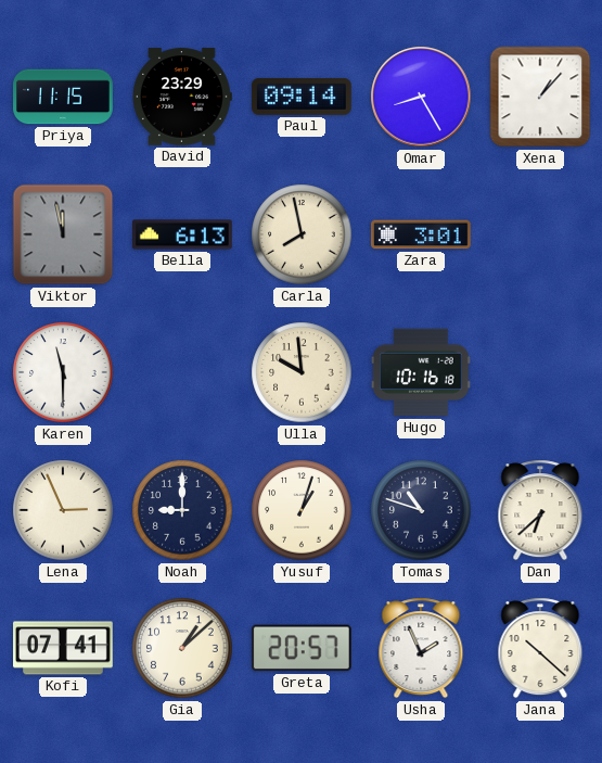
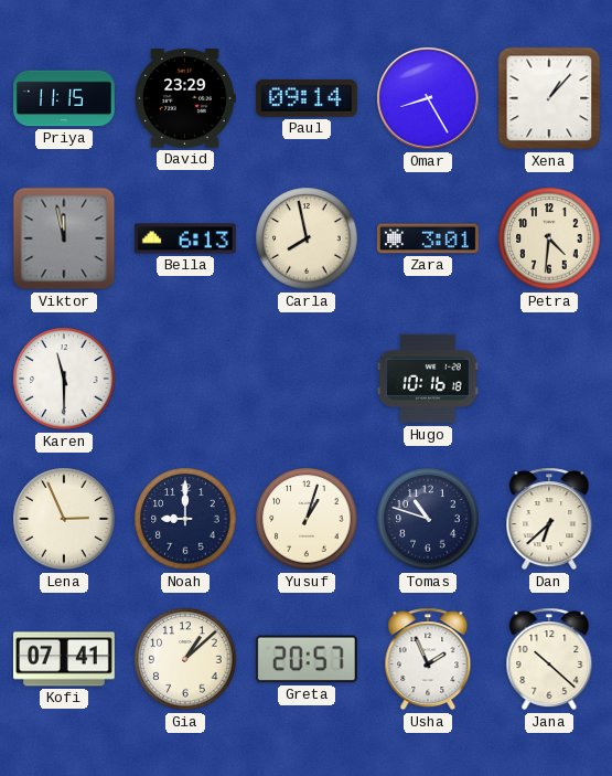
Petra: none -> 4:31 (549, 238)
Ulla: 9:59 -> none (302, 372)
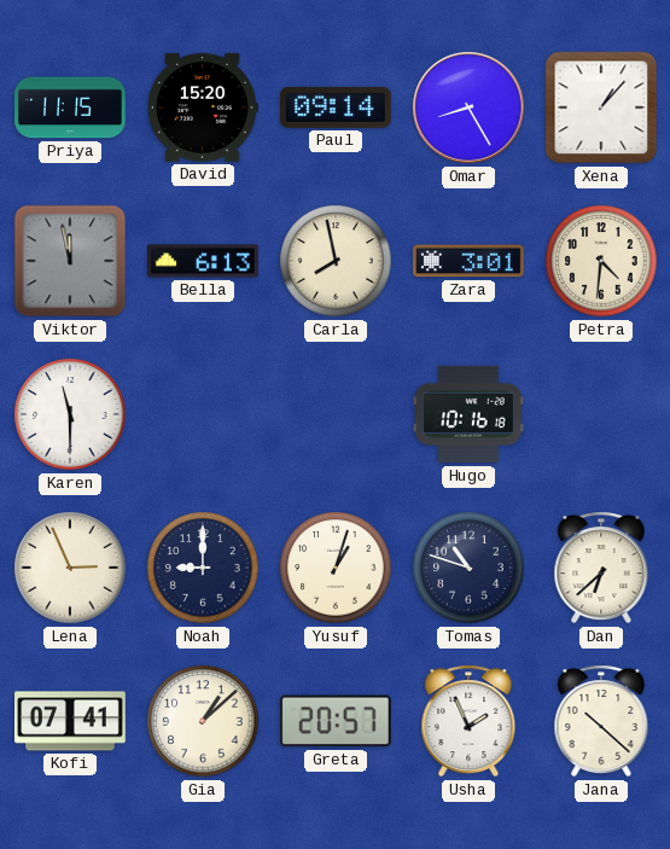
David: 23:29 -> 15:20 (203, 107)
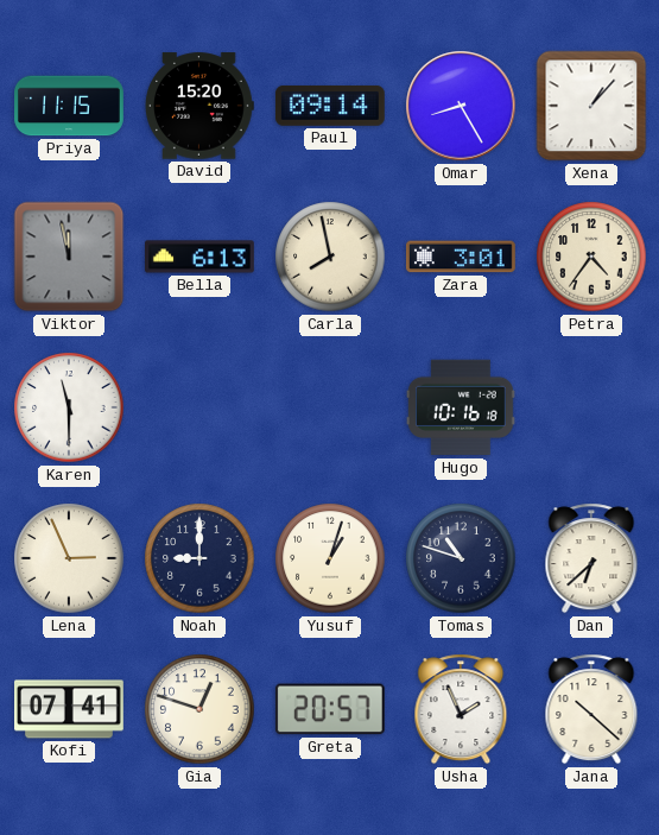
Petra: 4:31 -> 4:36 (591, 257)
Gia: 1:08 -> 12:48 (199, 709)
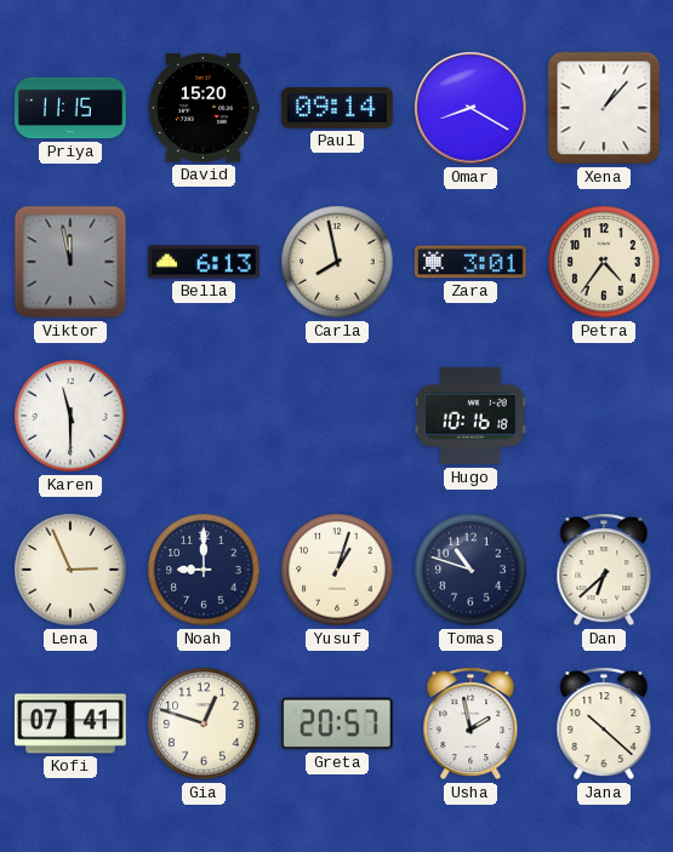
Omar: 8:25 -> 8:20 (470, 108)
Usha: 1:56 -> 1:58 (470, 724)
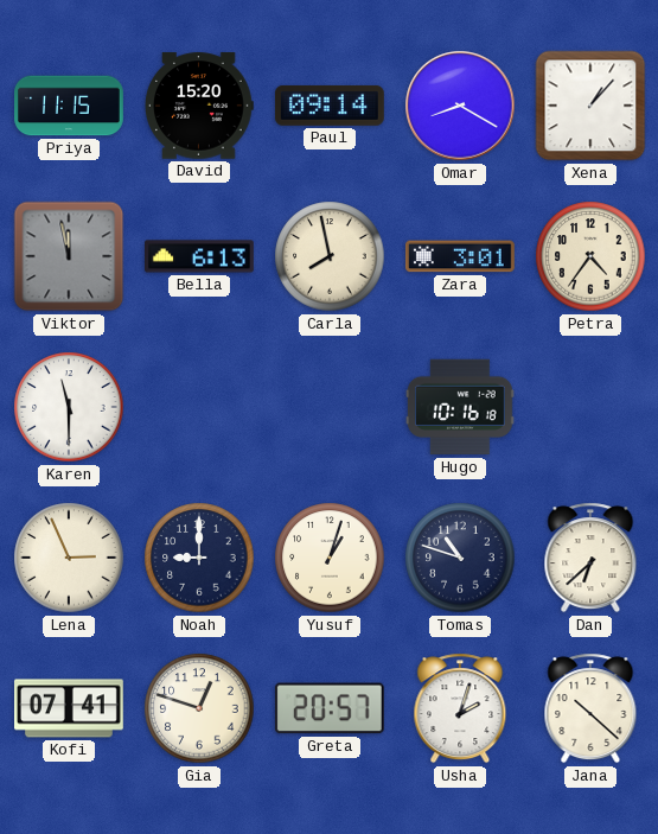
Usha: 1:58 -> 2:03 (460, 708)
